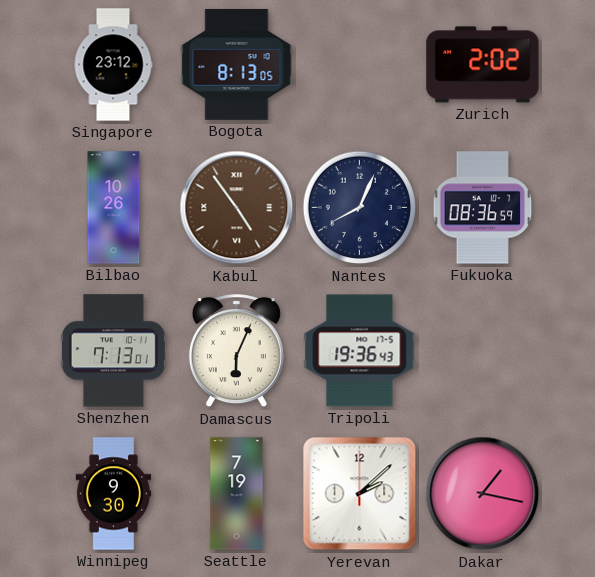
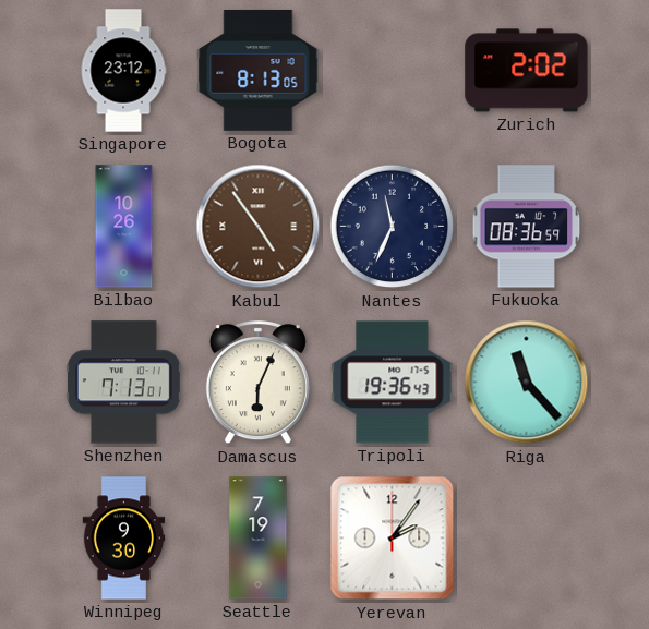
Nantes: 8:04 -> 11:34 (393, 227)
Riga: none -> 11:23 (527, 383)
Yerevan: 2:08 -> 2:06 (393, 539)
Dakar: 1:17 -> none (483, 494)
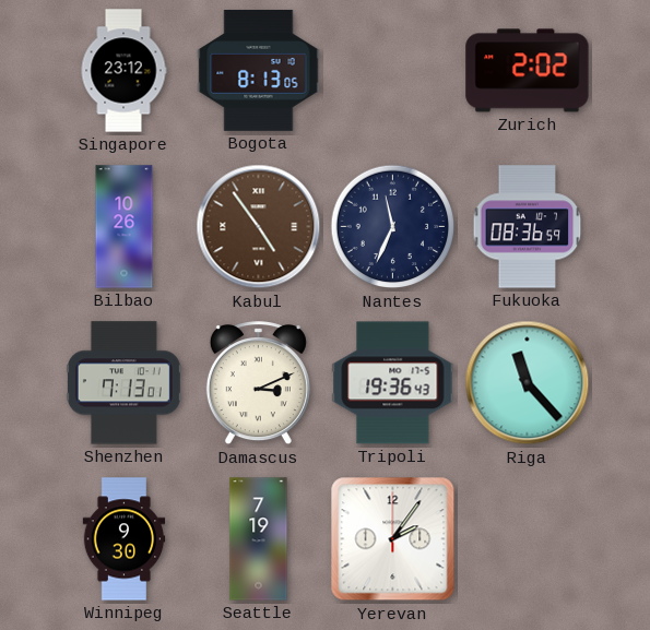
Damascus: 6:04 -> 3:11 (258, 383)
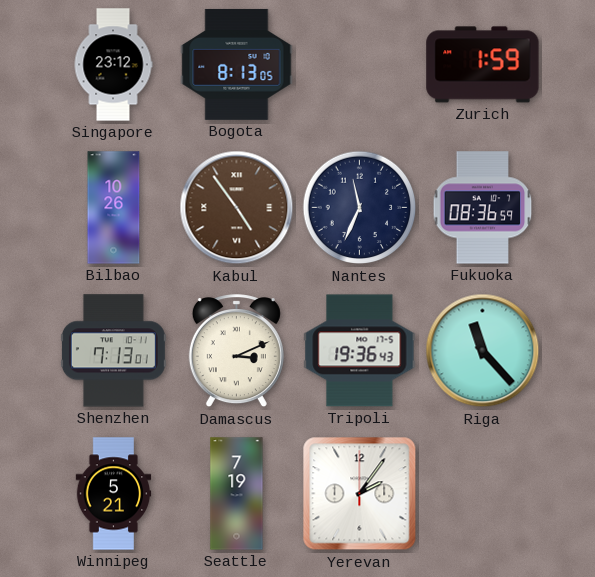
Zurich: 2:02 -> 1:59 (483, 65)
Winnipeg: 9:30 -> 5:21 (114, 494)
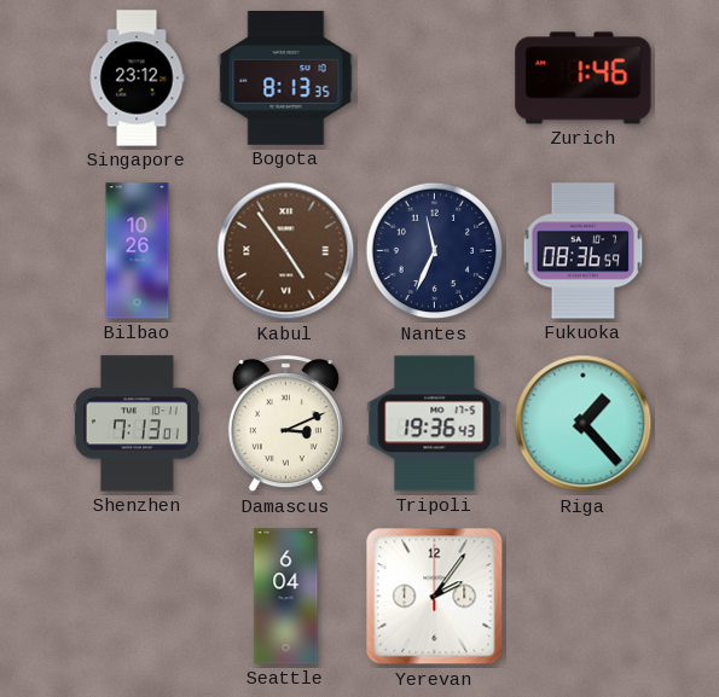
Bogota: 8:13:05 -> 8:13:35 (286, 77)
Zurich: 1:59 -> 1:46 (584, 79)
Riga: 11:23 -> 1:23 (584, 424)
Winnipeg: 5:21 -> none (114, 494)
Seattle: 7:19 -> 6:04 (286, 597)
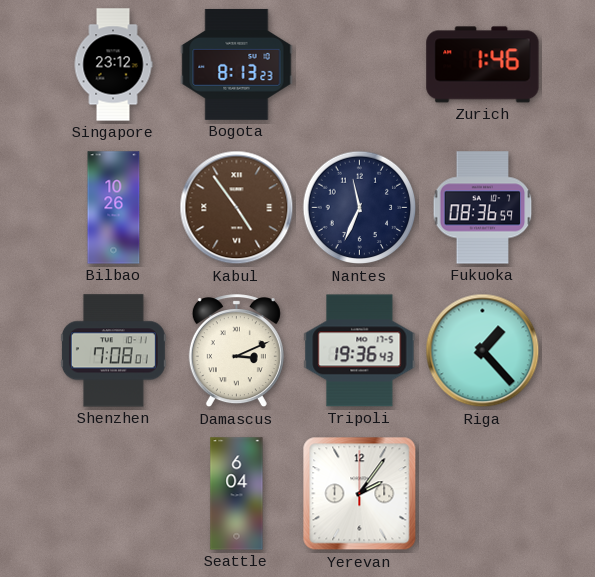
Bogota: 8:13:35 -> 8:13:23 (237, 64)
Shenzhen: 7:13 -> 7:08 (113, 351)
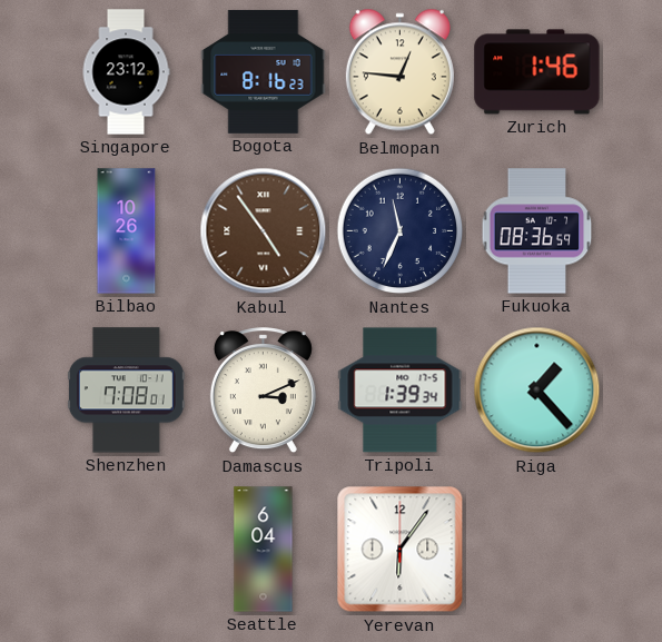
Bogota: 8:13 -> 8:16 (264, 71)
Belmopan: none -> 12:46 (399, 72)
Tripoli: 19:36 -> 1:39 (401, 391)
Yerevan: 2:06 -> 6:06 (401, 550)
